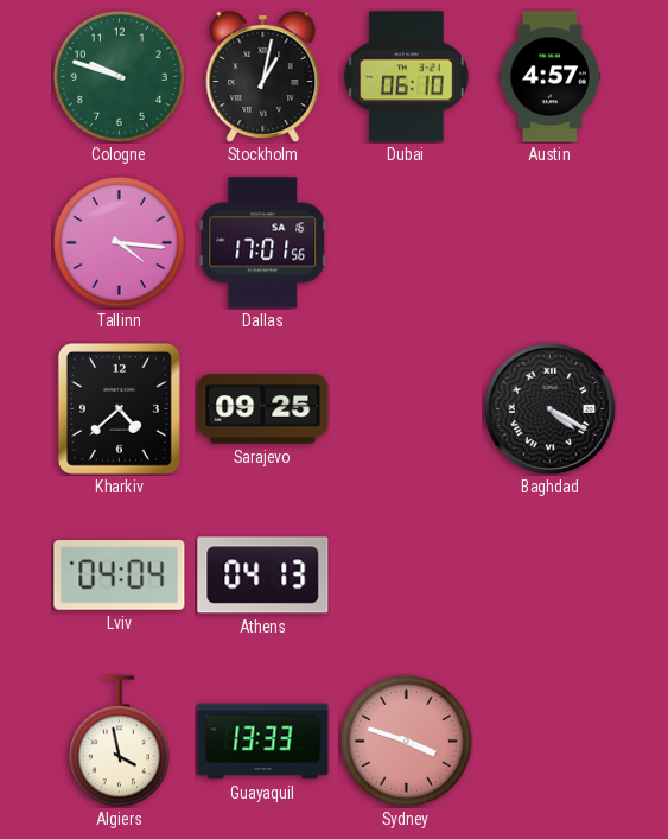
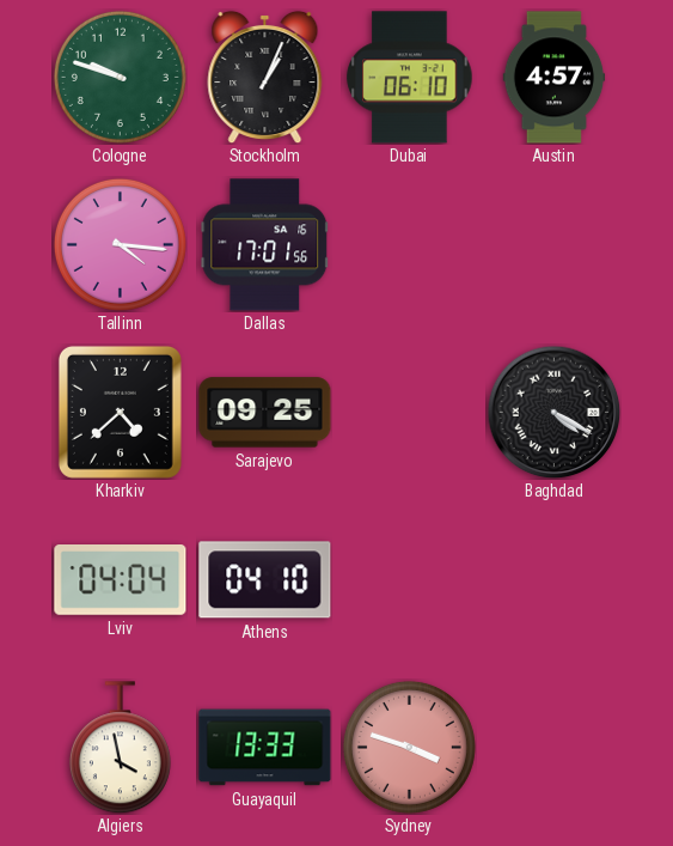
Stockholm: 1:02 -> 1:04 (265, 77)
Athens: 04:13 -> 04:10 (265, 580)
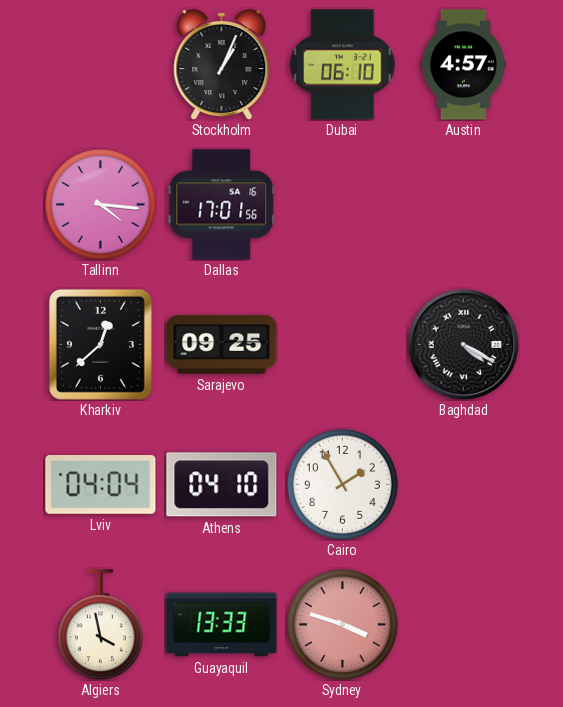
Cologne: 9:48 -> none (120, 77)
Kharkiv: 4:38 -> 12:38 (100, 344)
Cairo: none -> 1:55 (342, 484)
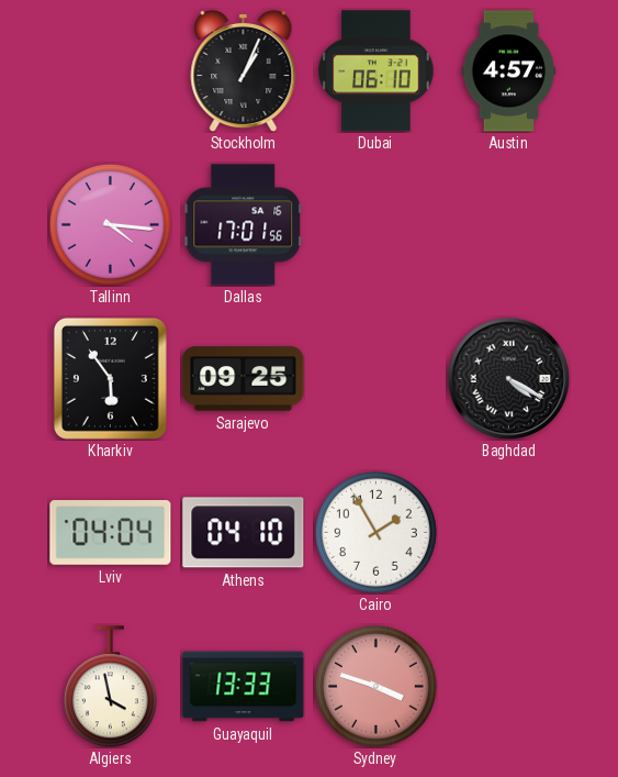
Kharkiv: 12:38 -> 5:54 (110, 378)
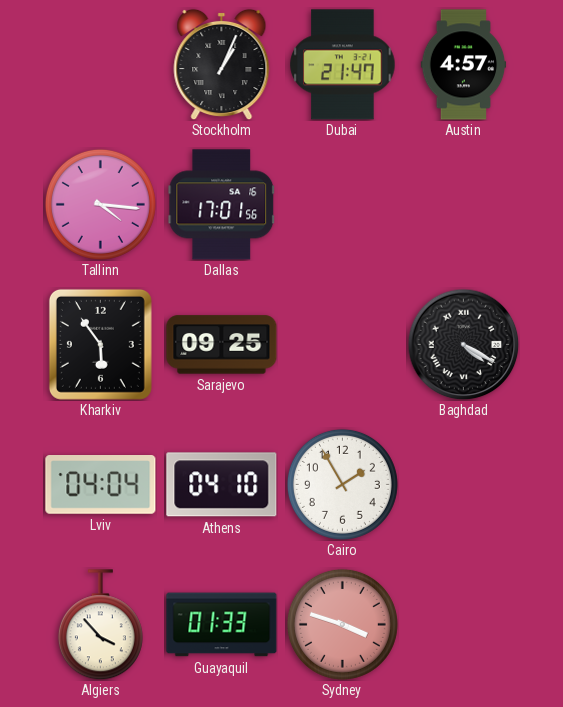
Dubai: 06:10 -> 21:47 (343, 65)
Algiers: 3:58 -> 3:53 (100, 625)
Guayaquil: 13:33 -> 01:33 (222, 625)
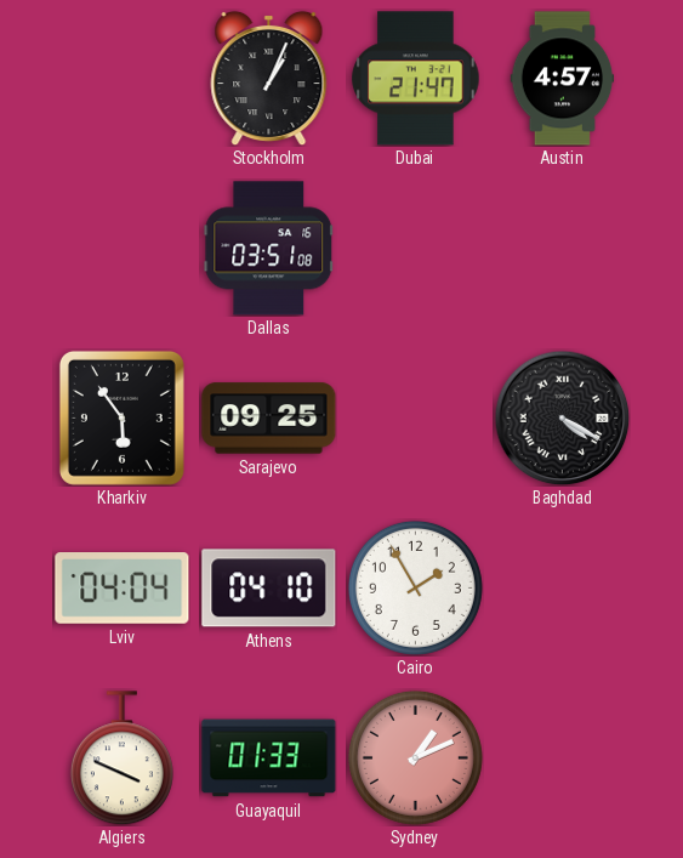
Tallinn: 4:16 -> none (100, 204)
Dallas: 17:01 -> 03:51 (269, 249)
Algiers: 3:53 -> 3:49 (121, 758)
Sydney: 3:48 -> 1:11 (415, 757)
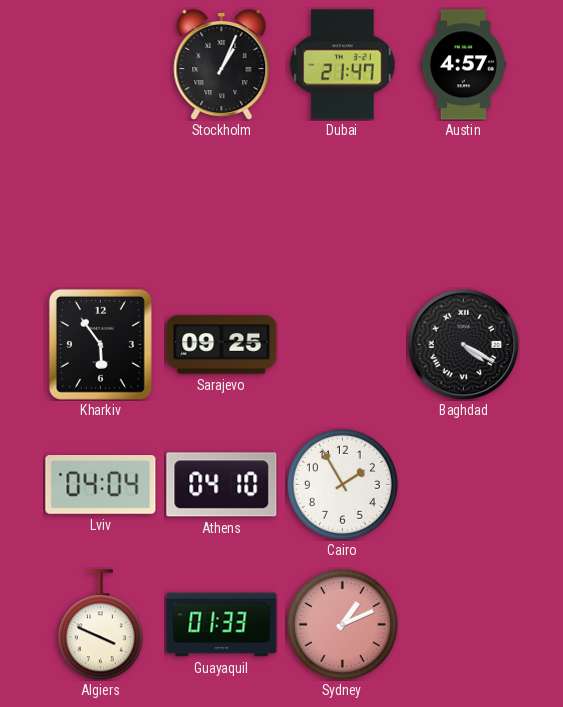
Dallas: 03:51 -> none (269, 249)
